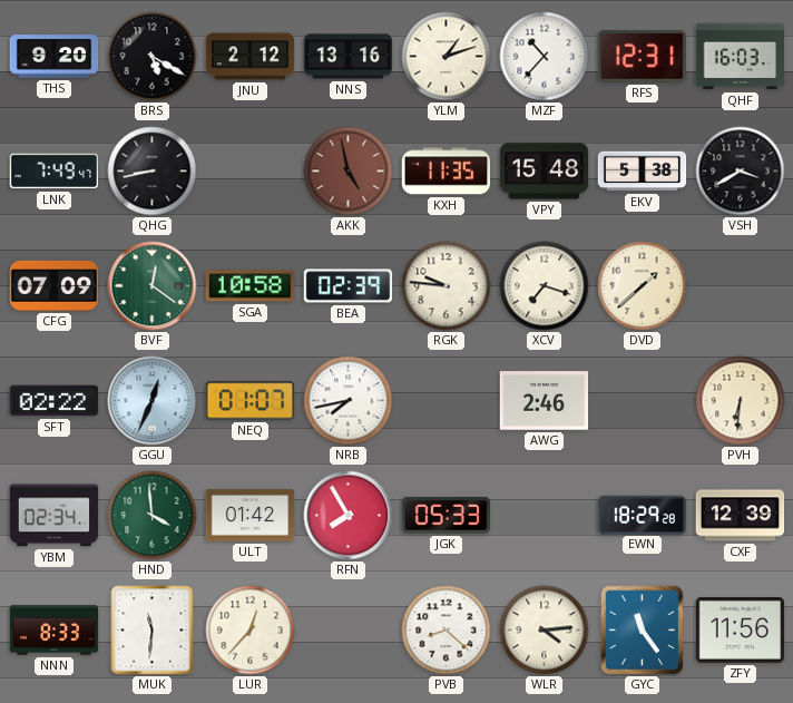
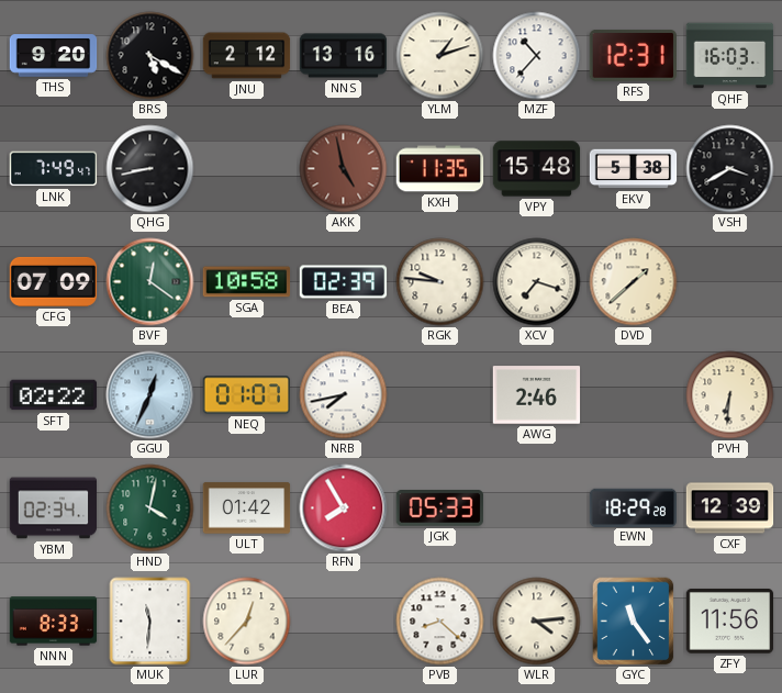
HND: 3:59 -> 4:02 (150, 508)
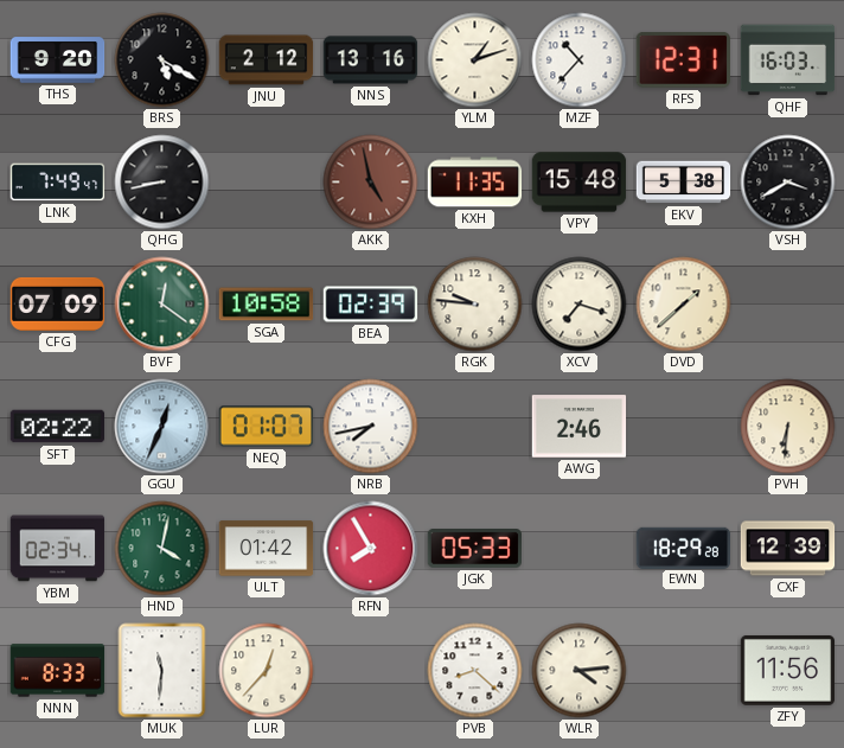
GYC: 11:24 -> none (634, 622)
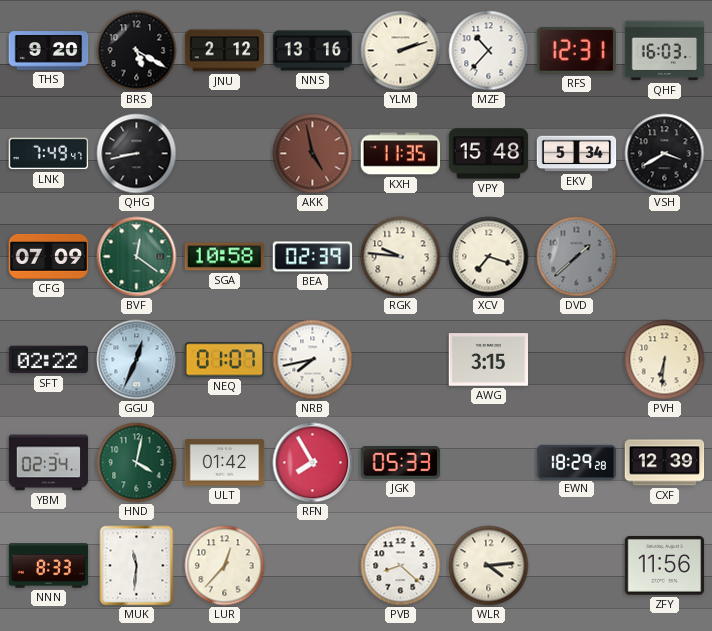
YLM: 1:12 -> 2:12 (401, 51)
EKV: 5:38 -> 5:34 (577, 154)
DVD dial: cream -> grey (577, 257)
AWG: 2:46 -> 3:15 (489, 360)
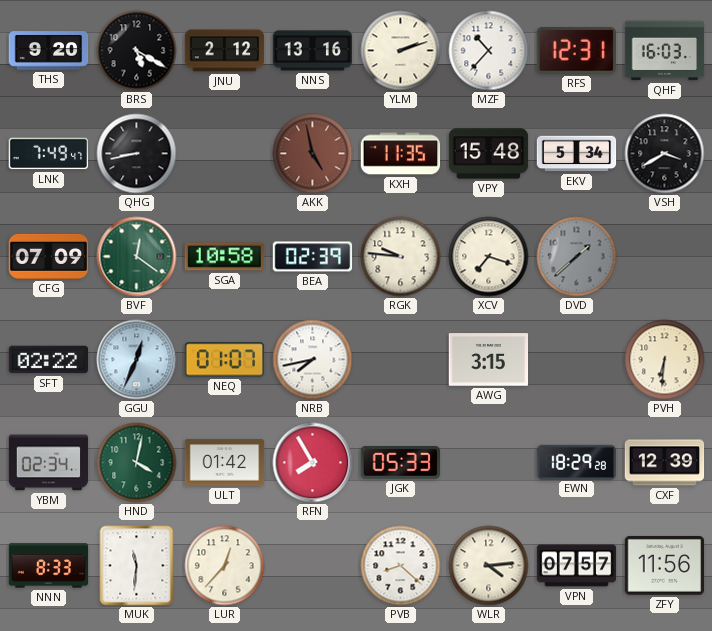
VPN: none -> 07:57 (577, 566)
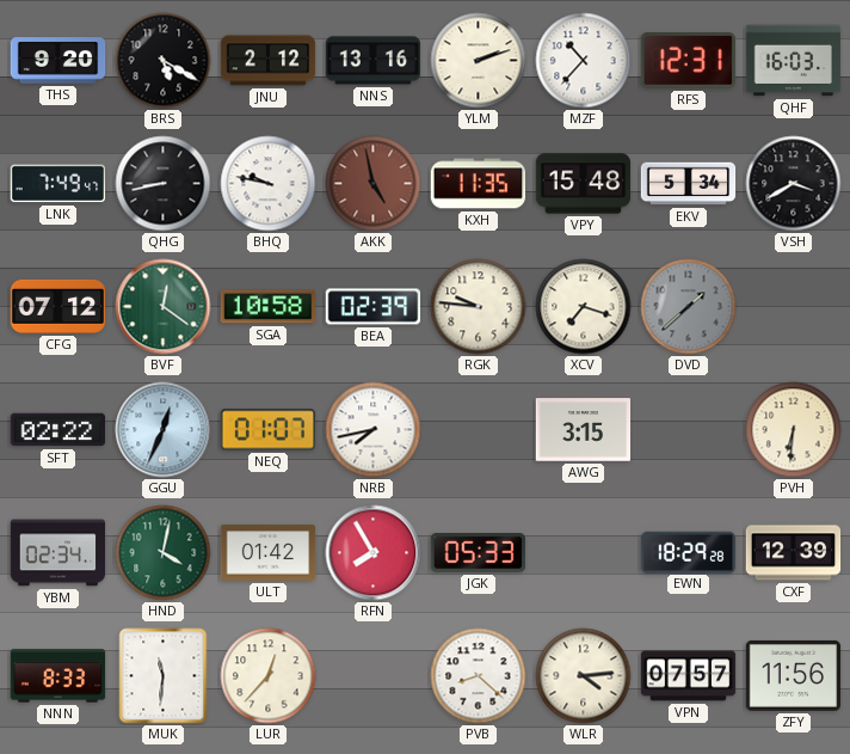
BHQ: none -> 9:47 (269, 184)
CFG: 07:09 -> 07:12 (58, 306)
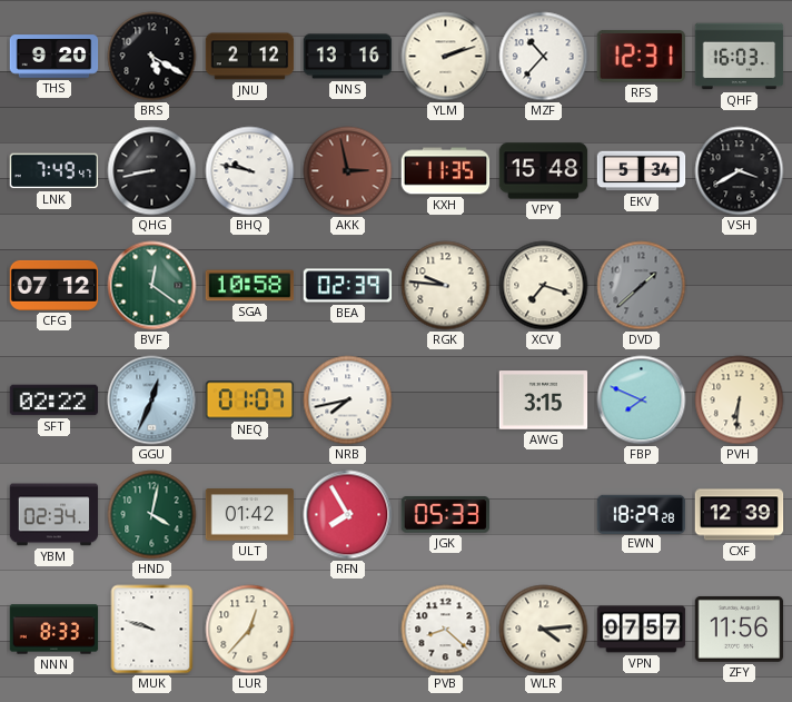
AKK: 4:58 -> 2:58 (348, 171)
FBP: none -> 7:49 (642, 401)
MUK: 11:31 -> 9:48 (152, 630)
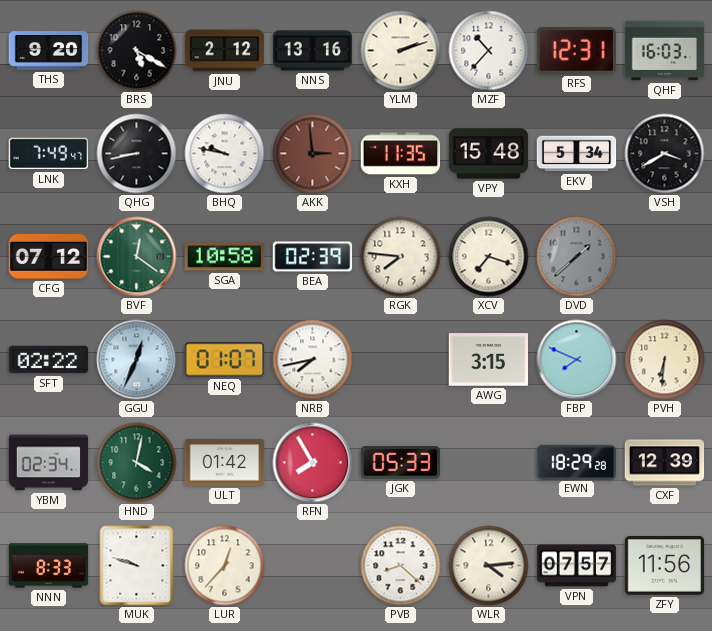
AKK: 2:58 -> 2:59 (313, 154)
RGK: 9:46 -> 7:46 (401, 257)
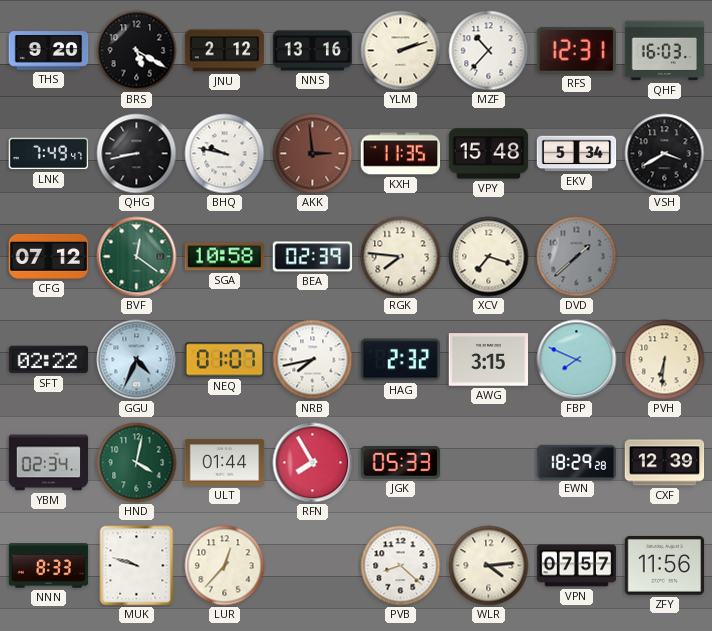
GGU: 12:34 -> 4:34 (137, 360)
HAG: none -> 2:32 (400, 360)
ULT: 01:42 -> 01:44 (225, 463)
